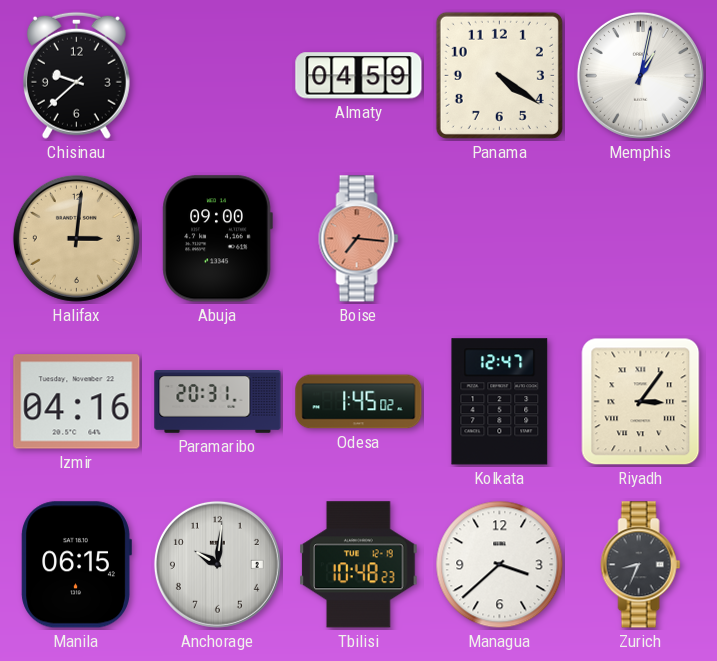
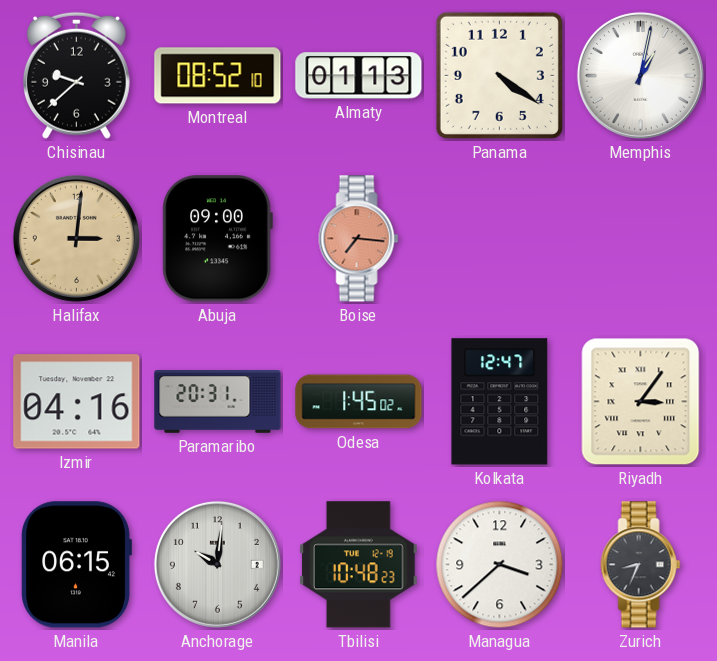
Montreal: none -> 08:52 (218, 76)
Almaty: 04:59 -> 01:13 (359, 76)
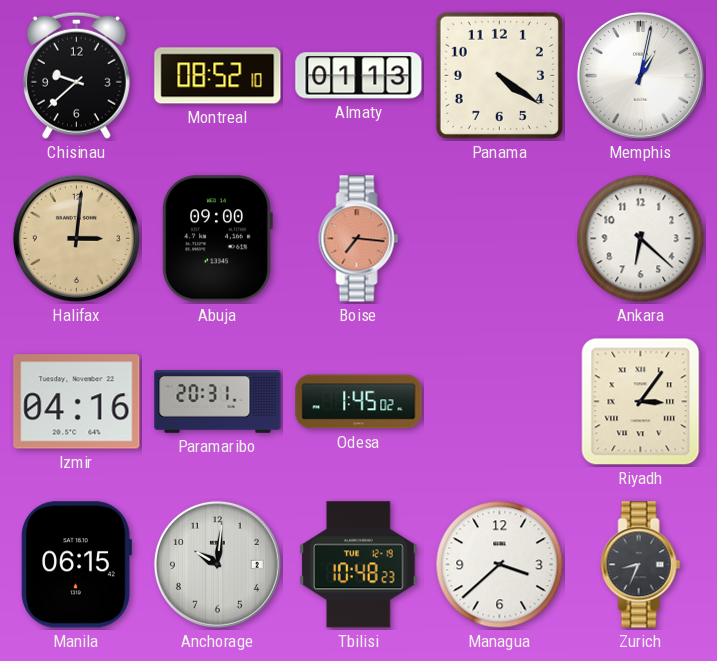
Ankara: none -> 6:22 (641, 239)
Kolkata: 12:47 -> none (500, 402)
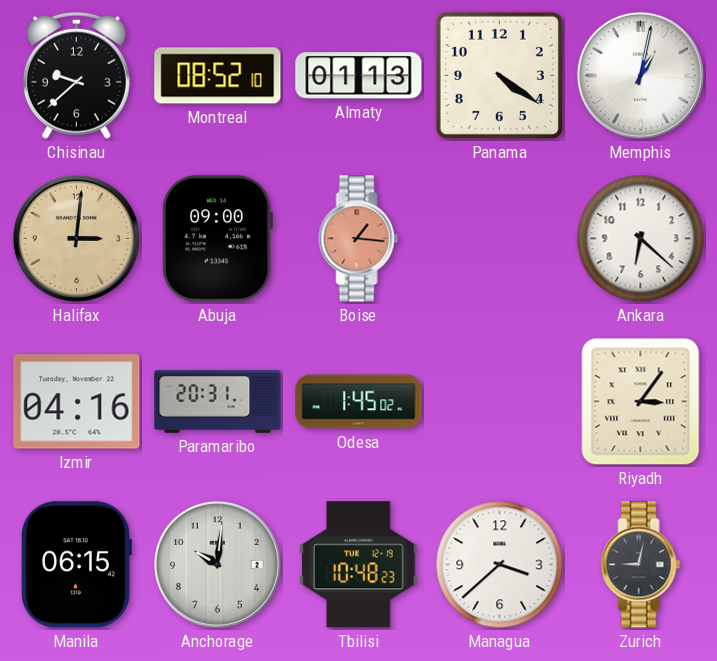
Boise: 7:16 -> 1:16 (359, 239)
Zurich: 8:34 -> 9:02 (641, 565)
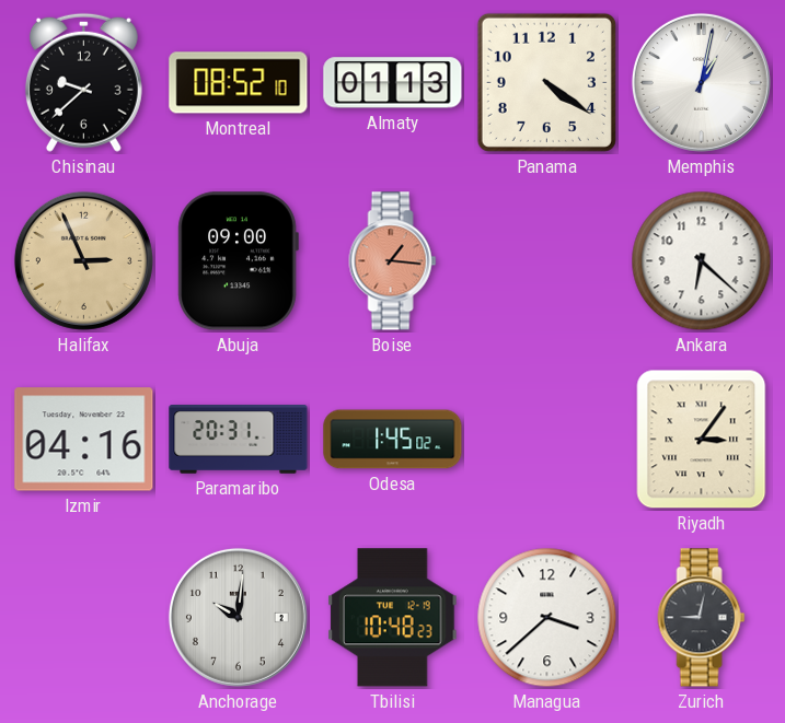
Halifax: 3:01 -> 2:56 (83, 260)
Manila: 06:15 -> none (76, 565)
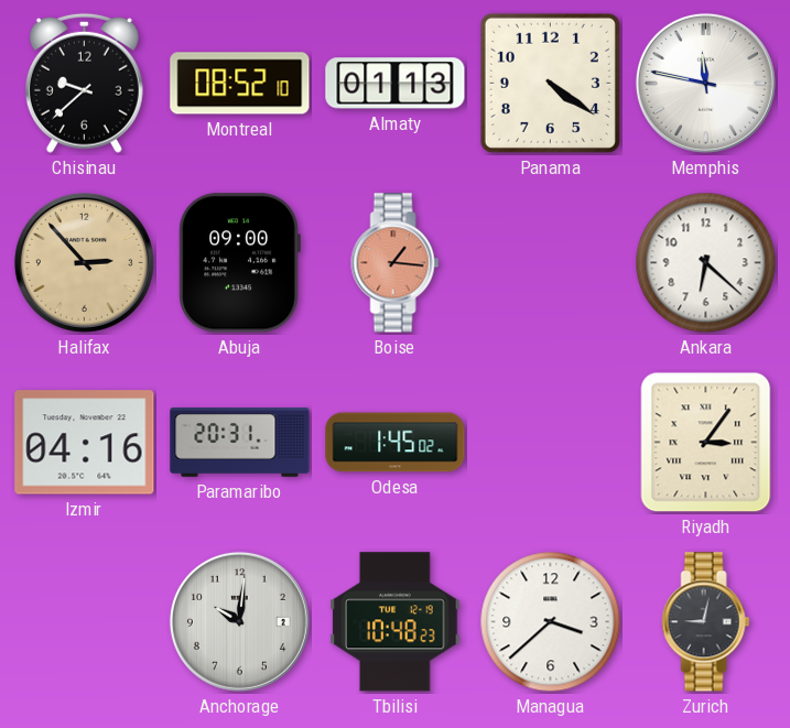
Memphis: 1:02 -> 11:47 (705, 83)
Halifax: 2:56 -> 2:53 (84, 262)
